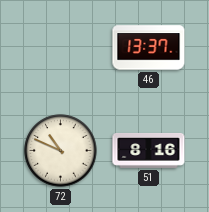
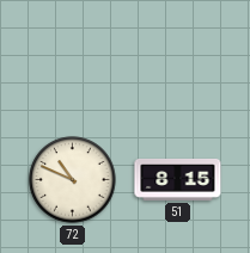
46: 13:37 -> none (149, 48)
51: 8:16 -> 8:15 (178, 180)
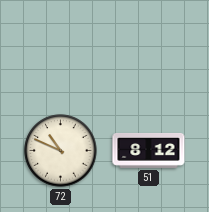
51: 8:15 -> 8:12 (149, 151)
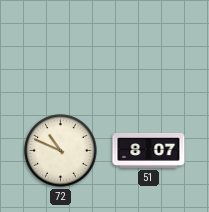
51: 8:12 -> 8:07 (149, 151)
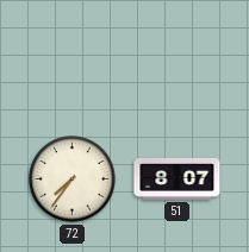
72: 10:49 -> 7:36 (73, 179)
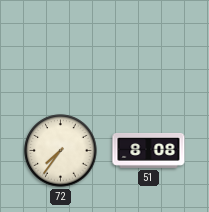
51: 8:07 -> 8:08 (149, 151)
